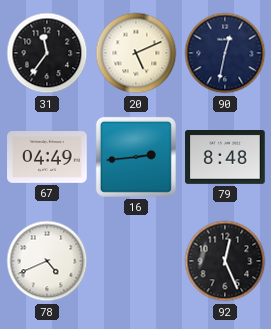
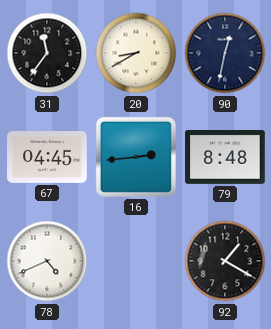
20: 5:11 -> 8:40 (136, 53)
67: 04:49 -> 04:45 (47, 158)
92: 12:26 -> 1:20 (225, 261)
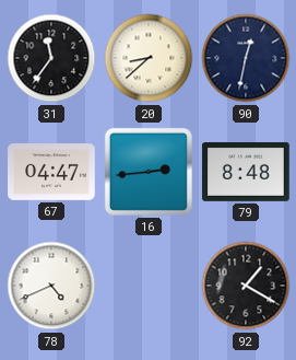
20: 8:40 -> 8:38 (149, 58)
67: 04:45 -> 04:47 (51, 173)
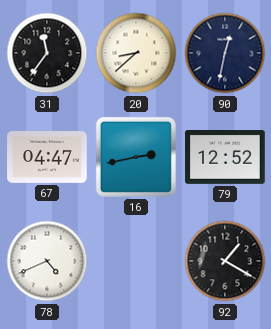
16: 2:44 -> 2:43 (136, 157)
79: 8:48 -> 12:52 (225, 158)
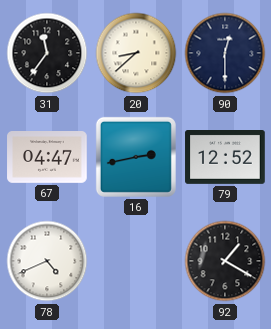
90: 12:32 -> 12:30 (225, 53)
